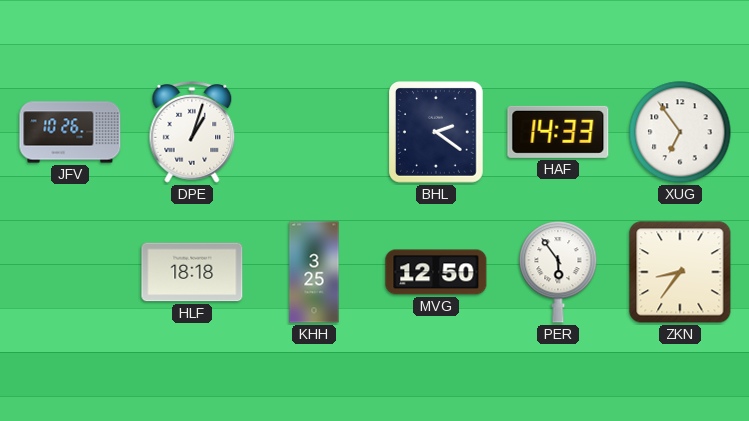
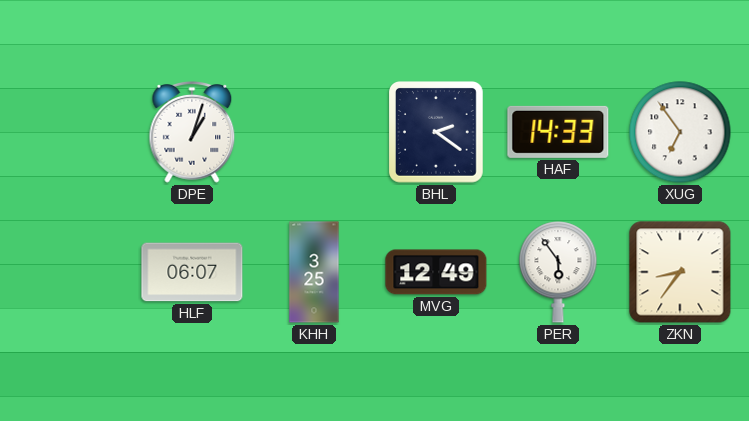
JFV: 10:26 -> none (70, 132)
HLF: 18:18 -> 06:07 (192, 272)
MVG: 12:50 -> 12:49 (436, 272)
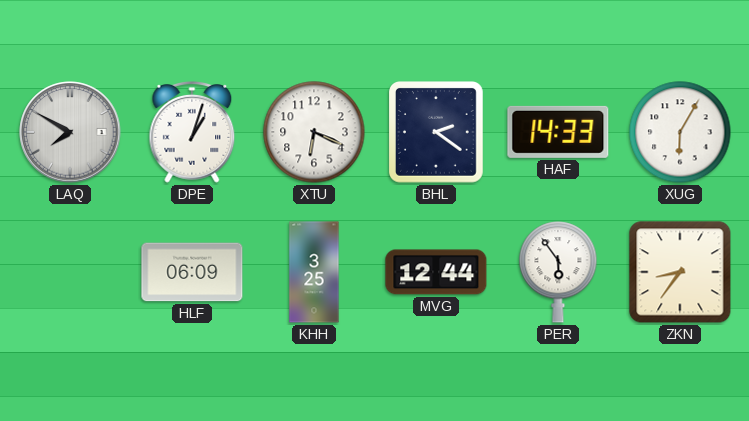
LAQ: none -> 7:50 (70, 132)
XTU: none -> 6:19 (314, 132)
XUG: 6:54 -> 6:05 (680, 132)
HLF: 06:07 -> 06:09 (192, 272)
MVG: 12:49 -> 12:44 (436, 272)
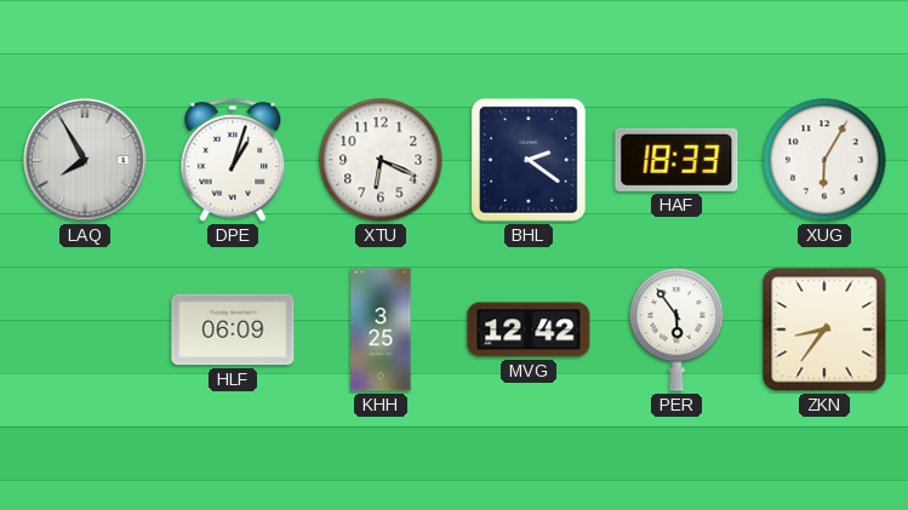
LAQ: 7:50 -> 7:55 (85, 160)
HAF: 14:33 -> 18:33 (676, 160)
MVG: 12:44 -> 12:42 (529, 330)
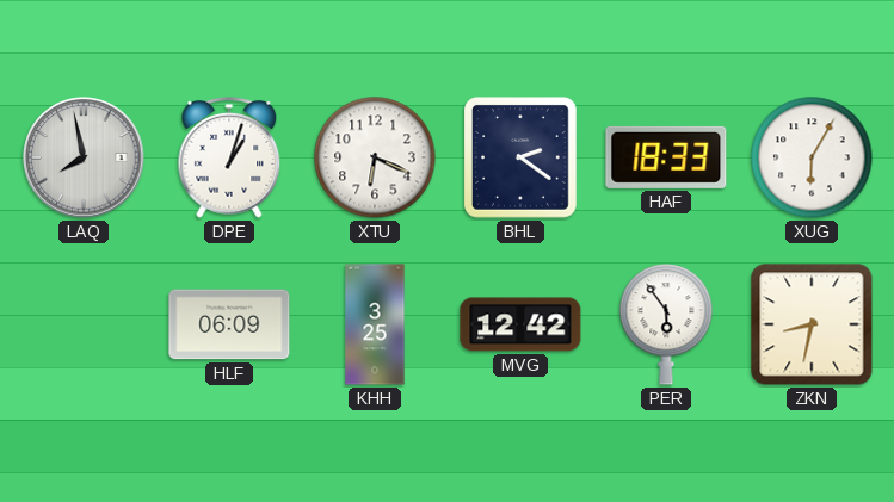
LAQ: 7:55 -> 7:58 (84, 157)
ZKN: 8:36 -> 8:32 (812, 324)
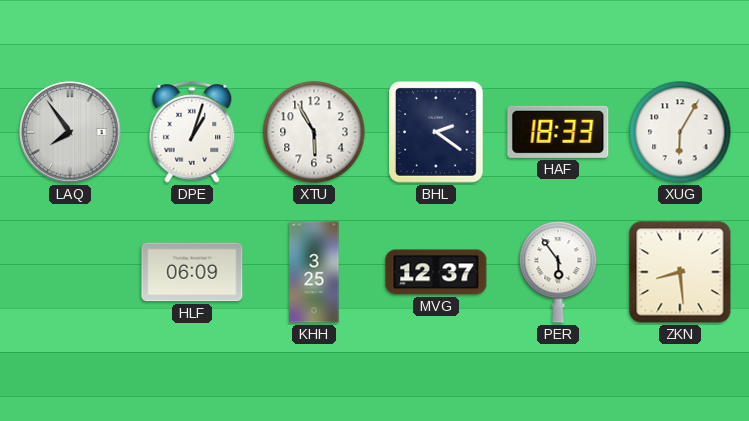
LAQ: 7:58 -> 7:54 (70, 132)
XTU: 6:19 -> 5:55 (314, 132)
MVG: 12:42 -> 12:37 (436, 272)
ZKN: 8:32 -> 8:29 (680, 272)
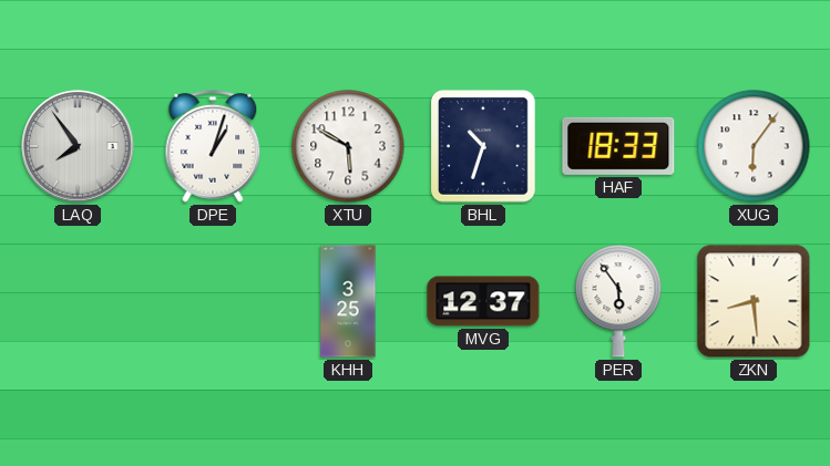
XTU: 5:55 -> 5:50 (348, 146)
BHL: 2:21 -> 10:33 (484, 147)
XUG: 6:05 -> 6:06 (754, 146)
HLF: 06:09 -> none (192, 272)
